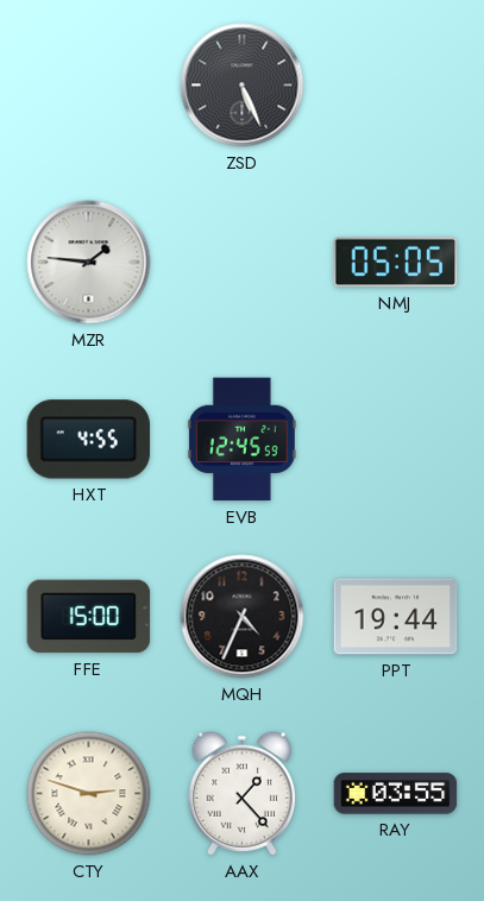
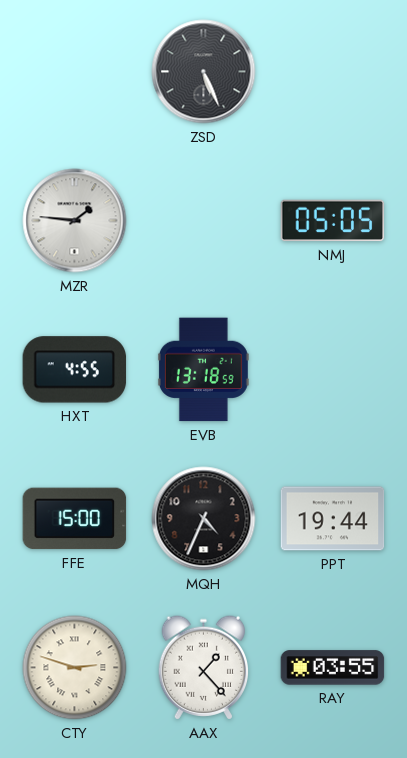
EVB: 12:45 -> 13:18 (203, 370)
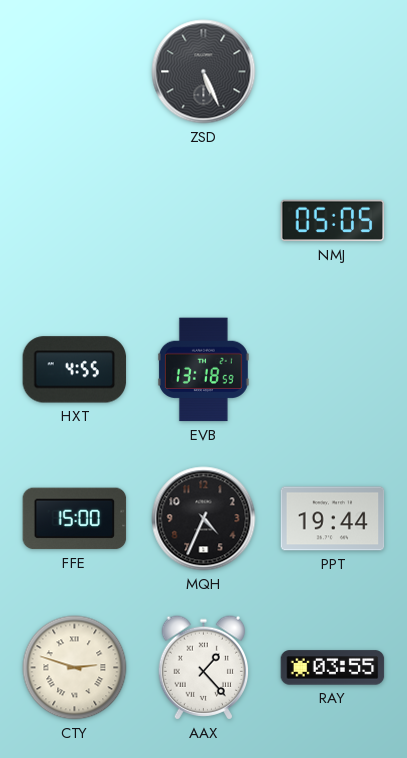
MZR: 1:46 -> none (75, 221)
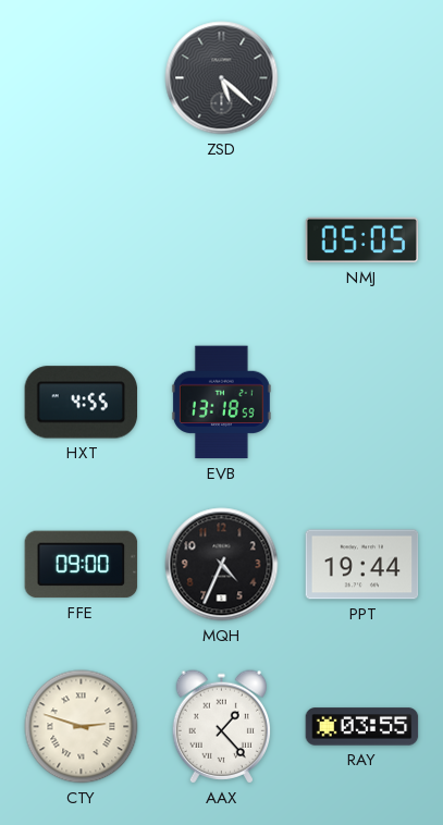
ZSD: 5:26 -> 5:22 (222, 78)
FFE: 15:00 -> 09:00 (82, 565)
